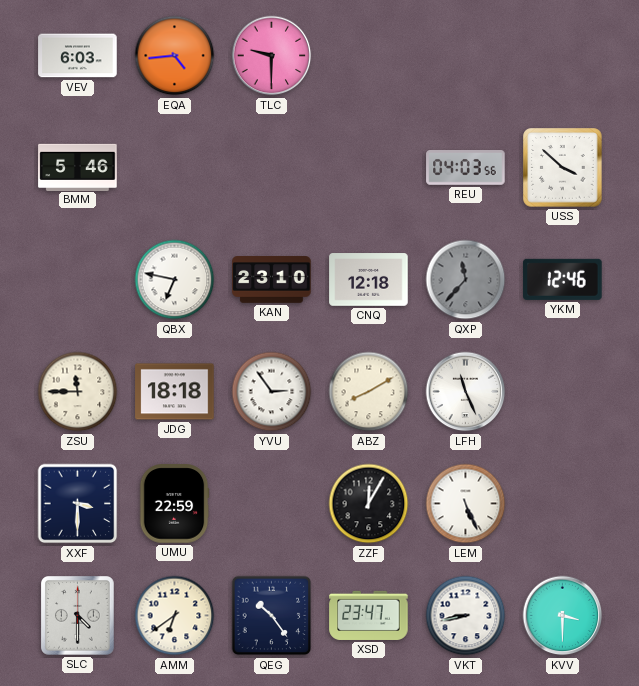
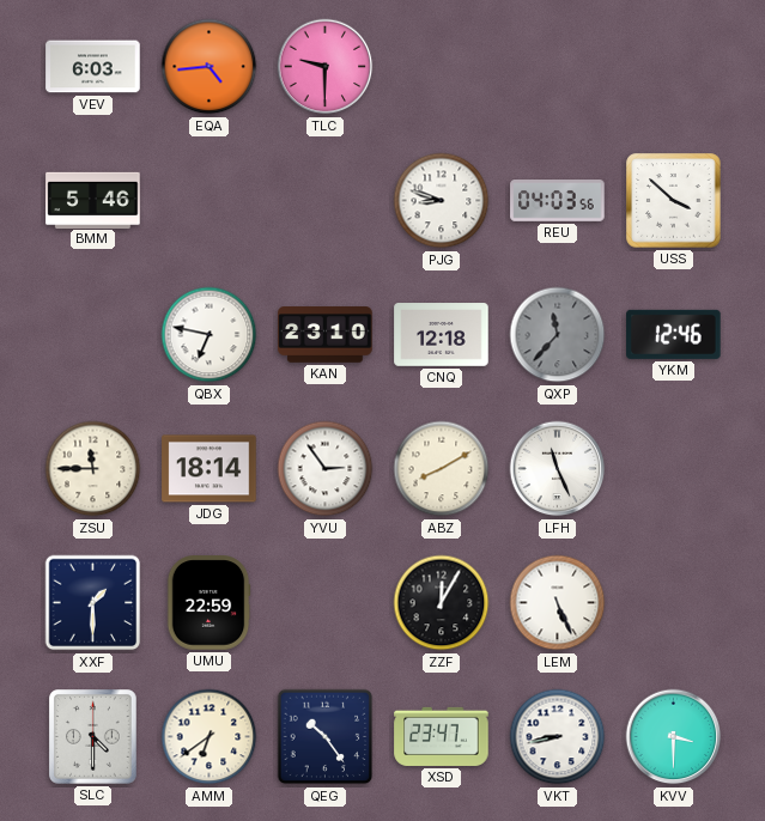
PJG: none -> 8:48 (442, 201)
JDG: 18:18 -> 18:14 (210, 469)
XXF: 3:30 -> 1:30 (93, 603)
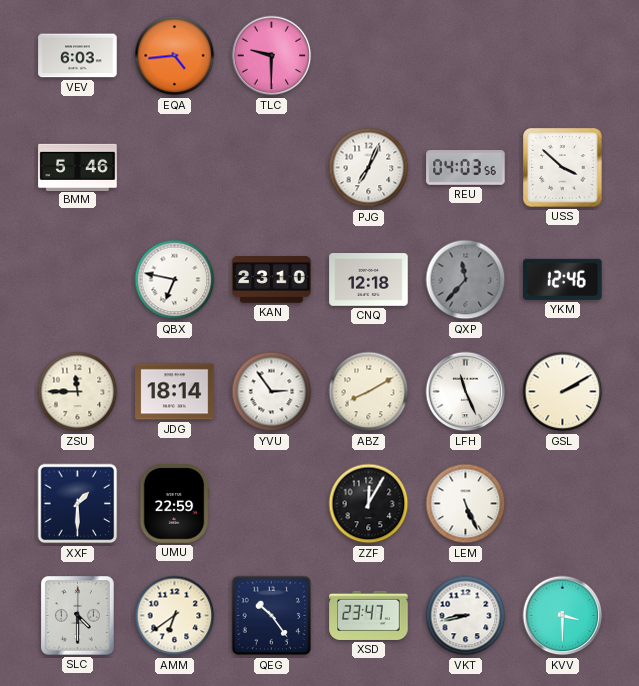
PJG: 8:48 -> 7:04 (369, 168)
GSL: none -> 2:10 (563, 392)
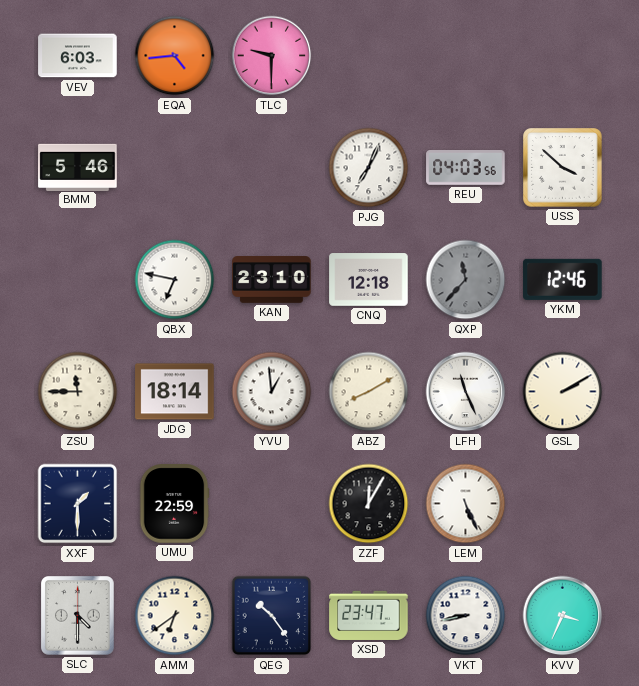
YVU: 2:54 -> 12:59 (272, 392)
KVV: 3:30 -> 3:34 (563, 616)
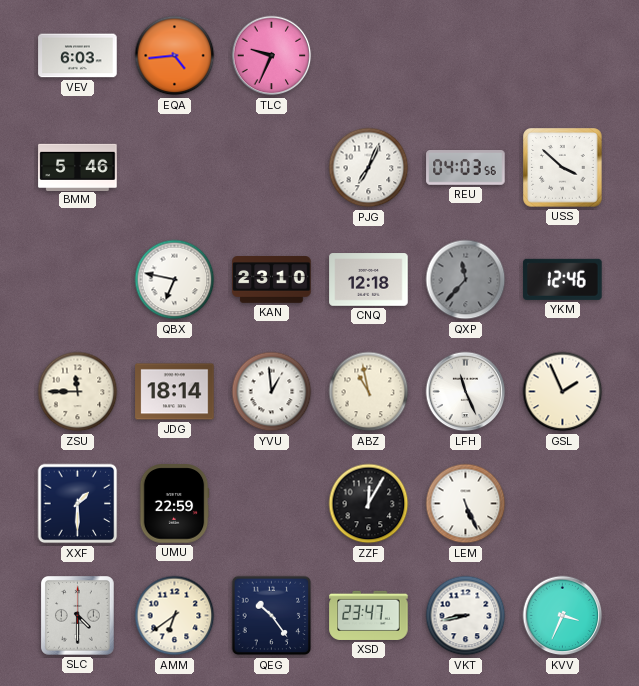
TLC: 9:30 -> 9:34 (272, 56)
ABZ: 8:10 -> 10:58 (369, 392)
GSL: 2:10 -> 1:56 (563, 392)
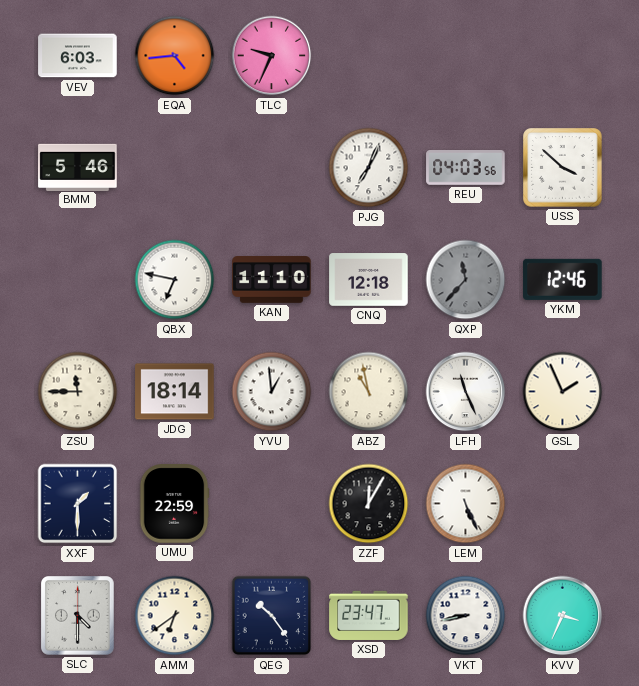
KAN: 23:10 -> 11:10 (272, 280)
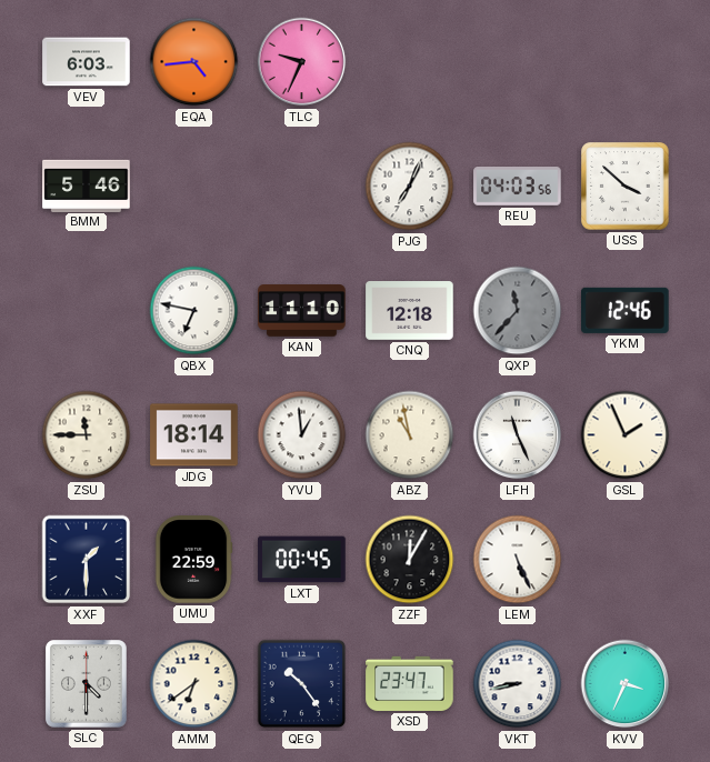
LXT: none -> 00:45 (302, 560)
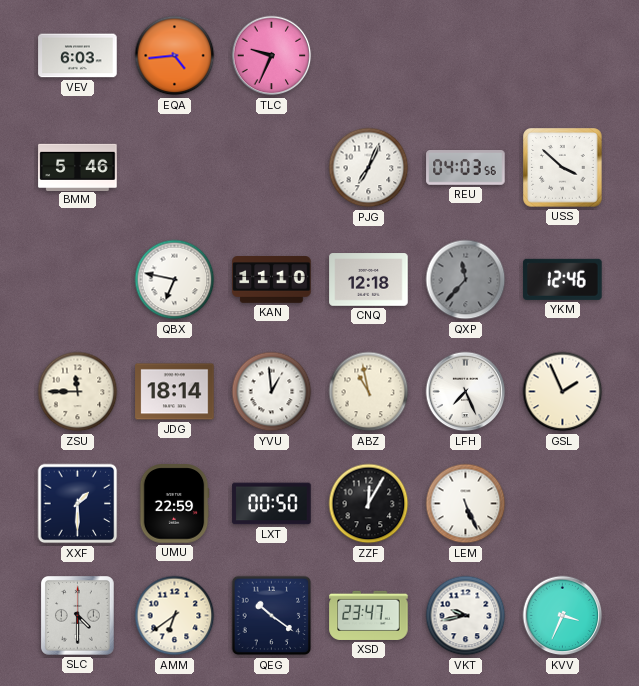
LFH: 11:26 -> 7:26 (466, 392)
LXT: 00:45 -> 00:50 (272, 504)
QEG: 10:24 -> 10:21 (272, 616)
VKT: 8:43 -> 9:43 (466, 616)
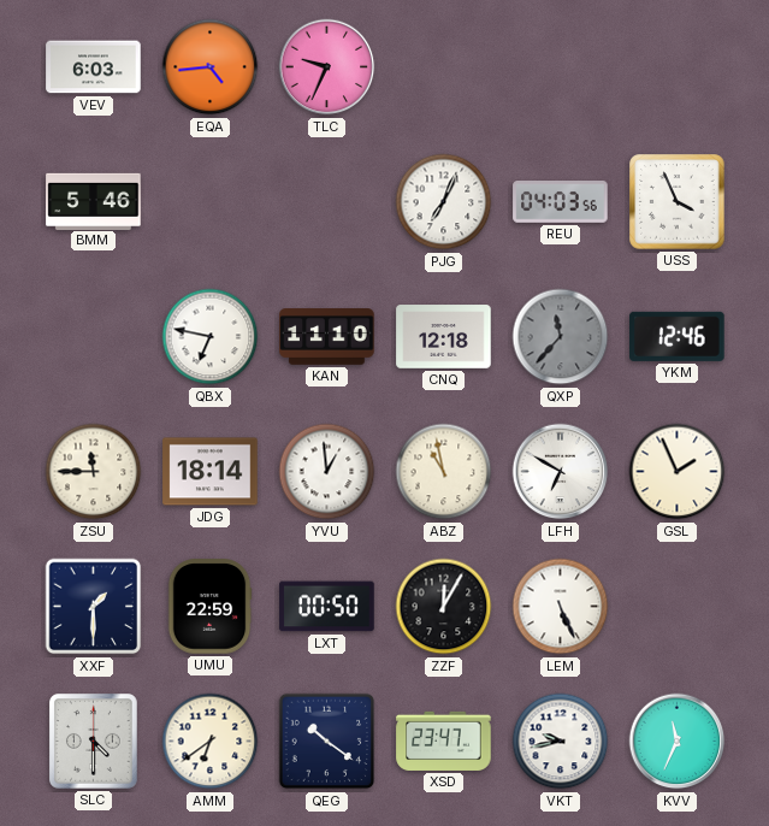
USS: 3:52 -> 3:56 (678, 202)
LFH: 7:26 -> 6:50 (561, 472)
KVV: 3:34 -> 11:34 (678, 742)
